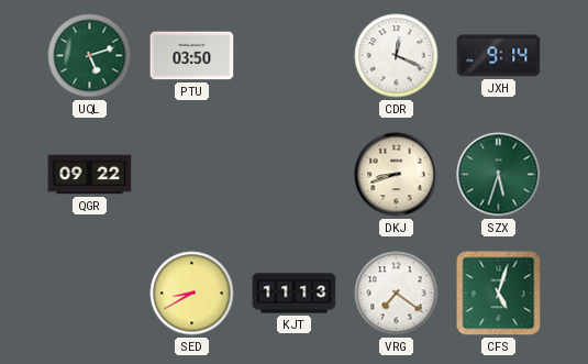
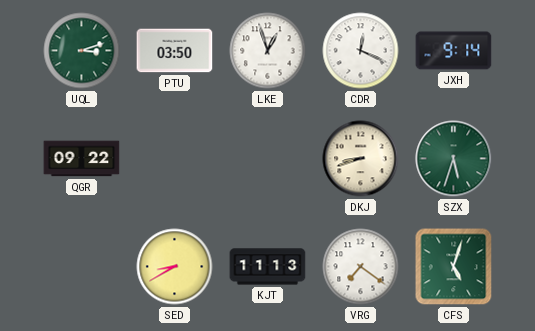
UQL: 5:12 -> 3:12 (82, 51)
LKE: none -> 12:57 (268, 51)
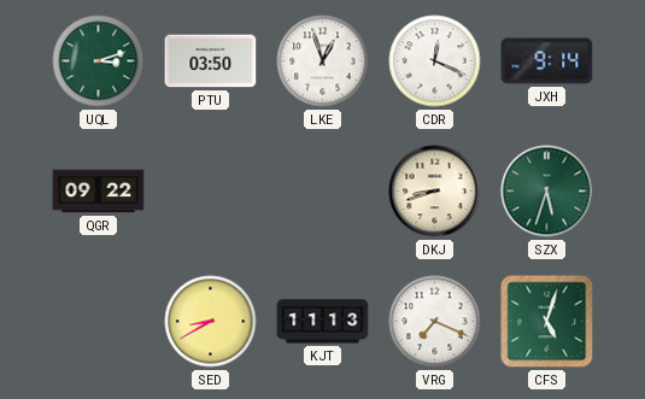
VRG: 7:21 -> 7:19 (435, 322)
